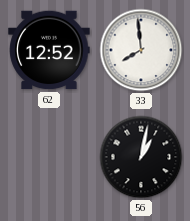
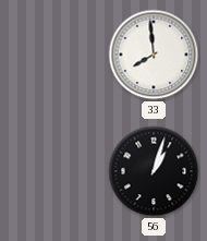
62: 12:52 -> none (49, 50)
56: 1:02 -> 1:03 (154, 171)
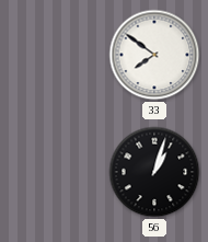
33: 7:59 -> 7:51 (154, 55)
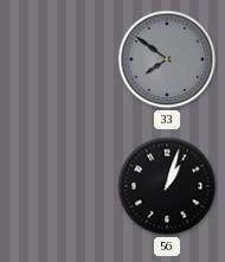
33 dial: white -> grey (167, 59)
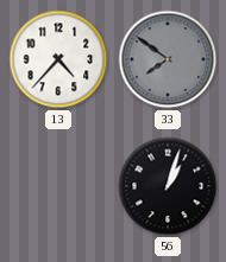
13: none -> 4:37 (58, 59)
